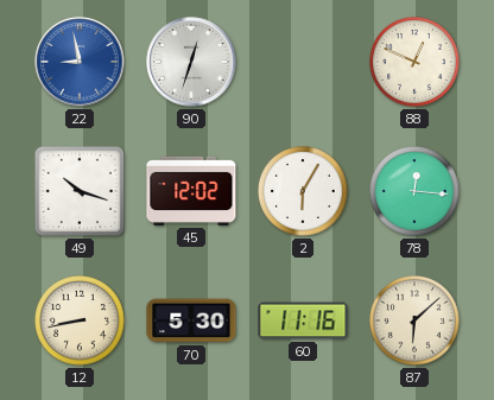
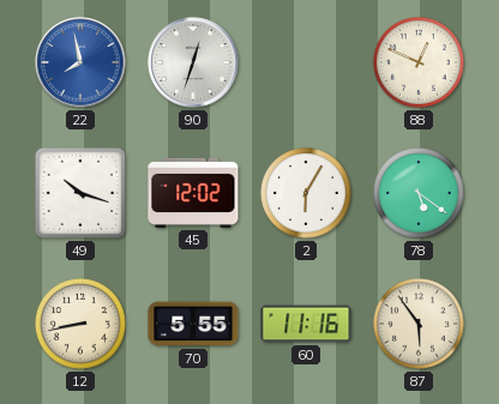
22: 8:58 -> 7:58 (80, 62)
78: 12:16 -> 5:21 (420, 194)
70: 5:30 -> 5:55 (193, 324)
87: 6:08 -> 5:54 (420, 325)
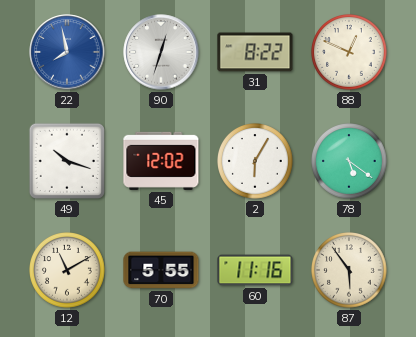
31: none -> 8:22 (255, 52)
12: 8:43 -> 11:10 (68, 271)
